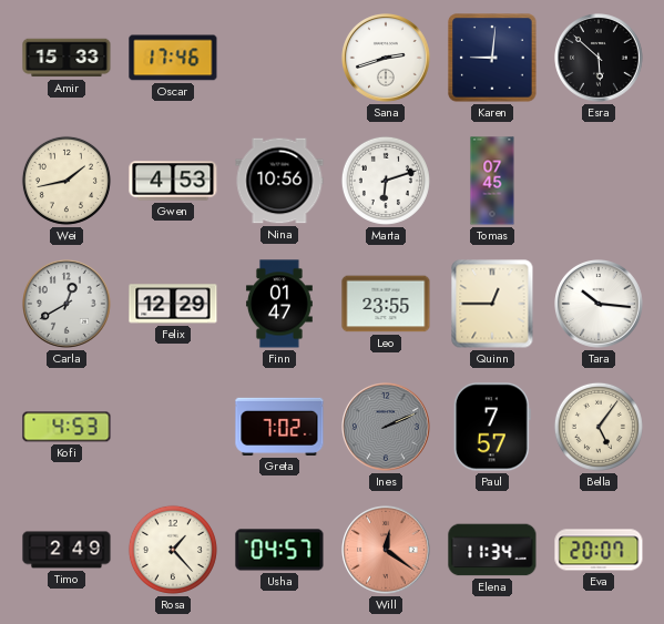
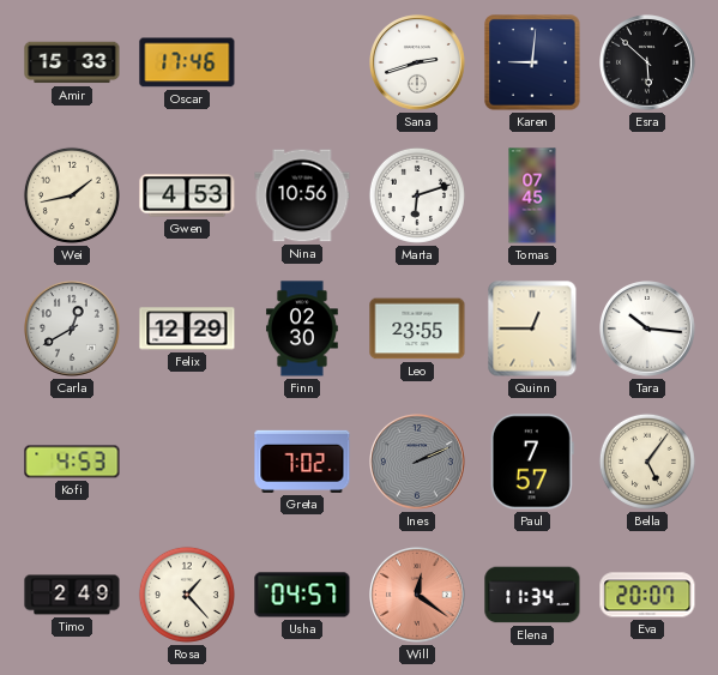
Finn: 01:47 -> 02:30 (302, 329)
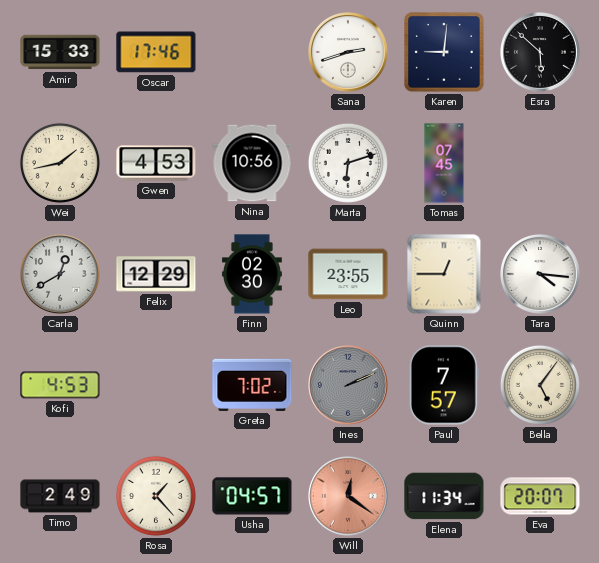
Tara: 10:16 -> 4:16 (541, 275)
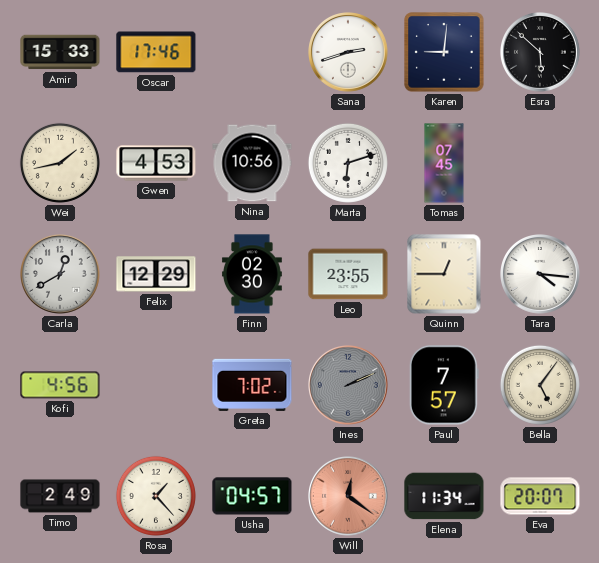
Kofi: 4:53 -> 4:56 (60, 385)
